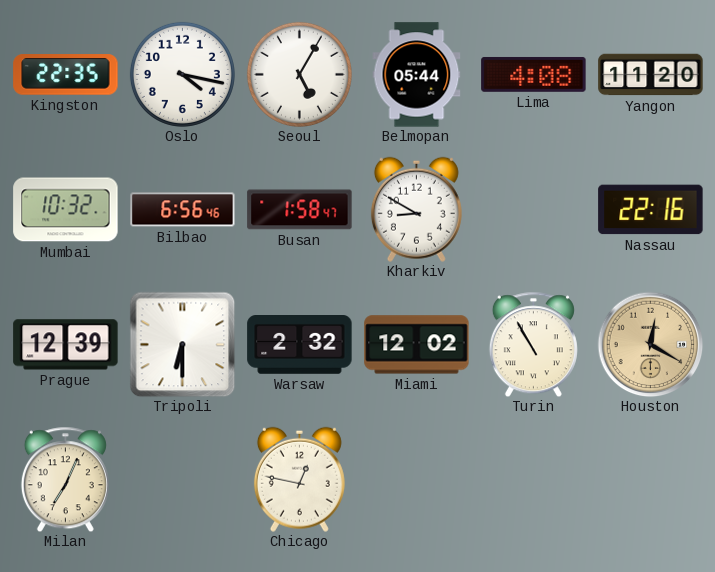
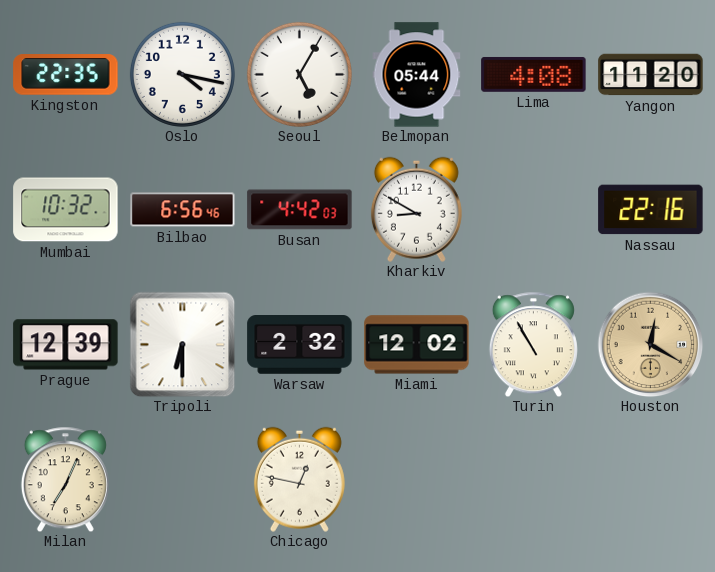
Busan: 1:58 -> 4:42 (300, 210)
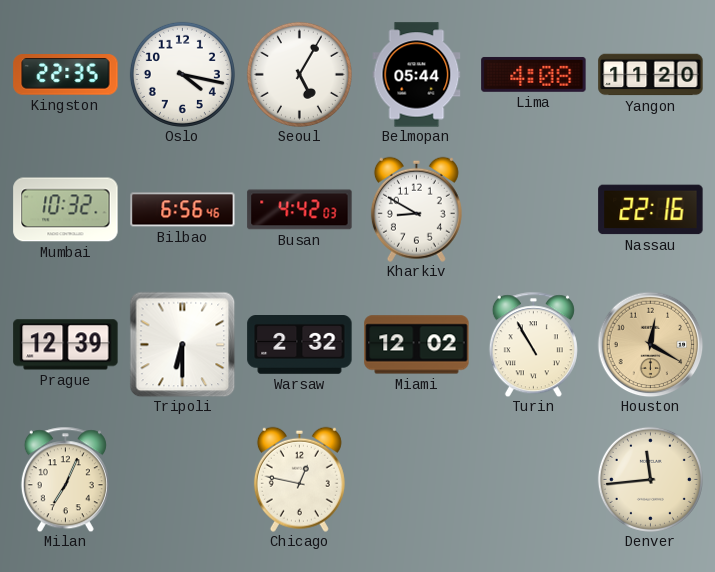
Denver: none -> 11:44 (650, 479)
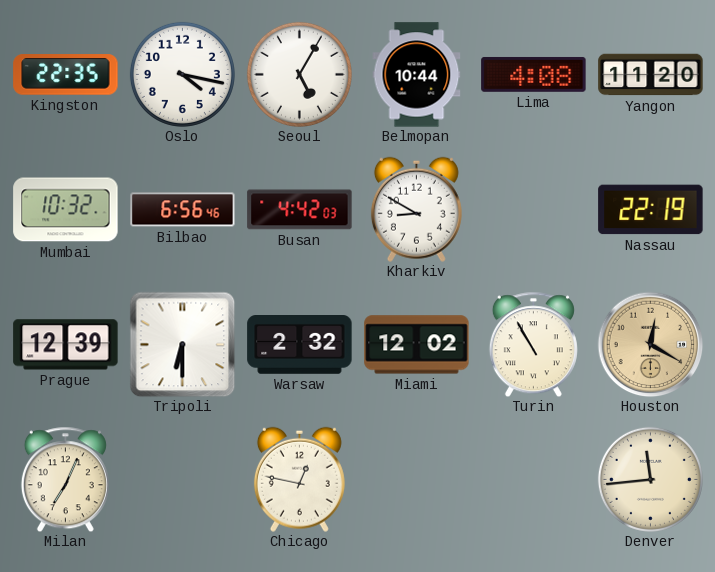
Belmopan: 05:44 -> 10:44 (417, 75)
Nassau: 22:16 -> 22:19 (651, 210)
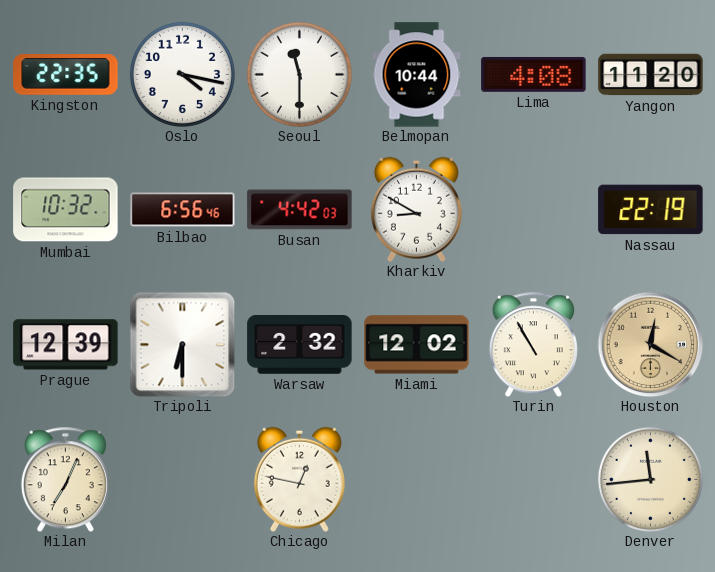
Seoul: 5:05 -> 11:30 (299, 74)
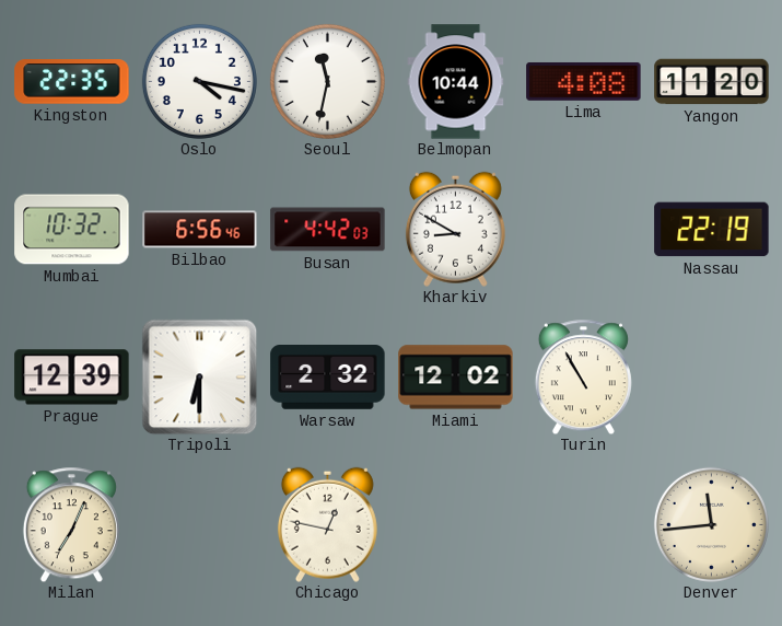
Seoul: 11:30 -> 11:32 (327, 81)
Houston: 12:20 -> none (650, 344)
